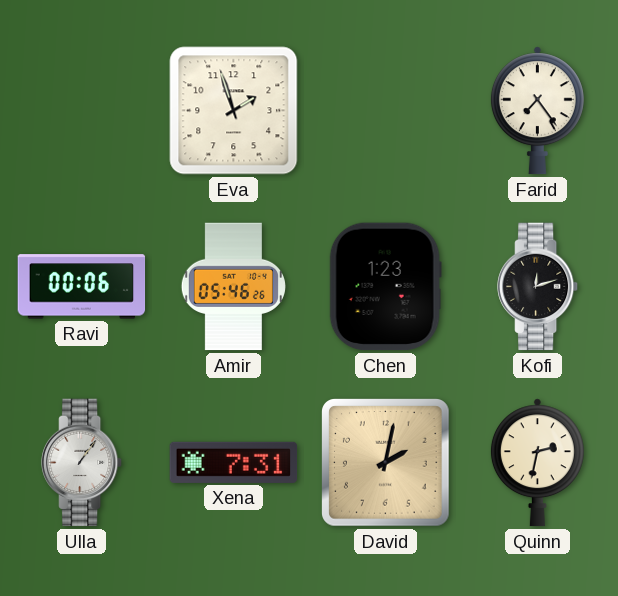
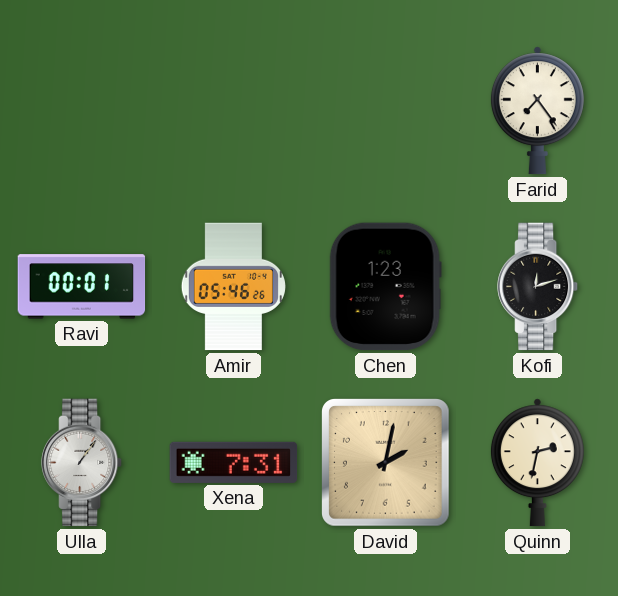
Eva: 1:57 -> none (234, 111)
Ravi: 00:06 -> 00:01 (82, 287)
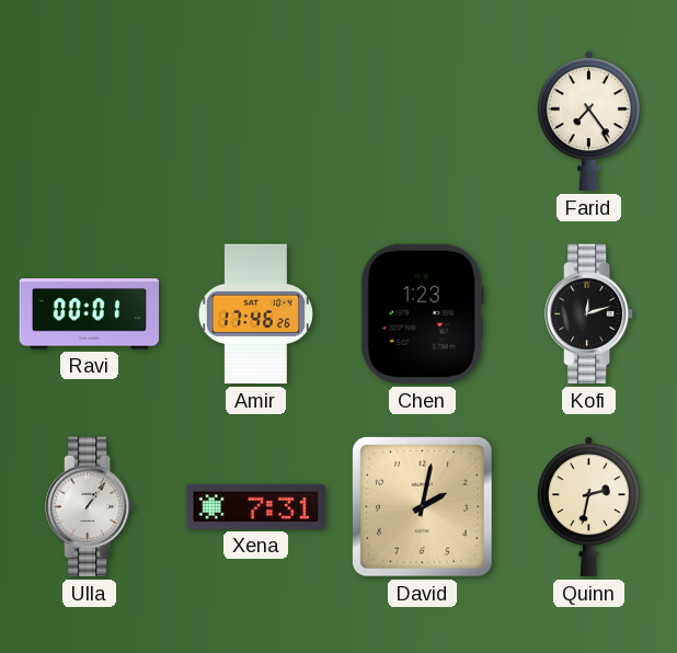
Amir: 05:46 -> 17:46 (255, 314)
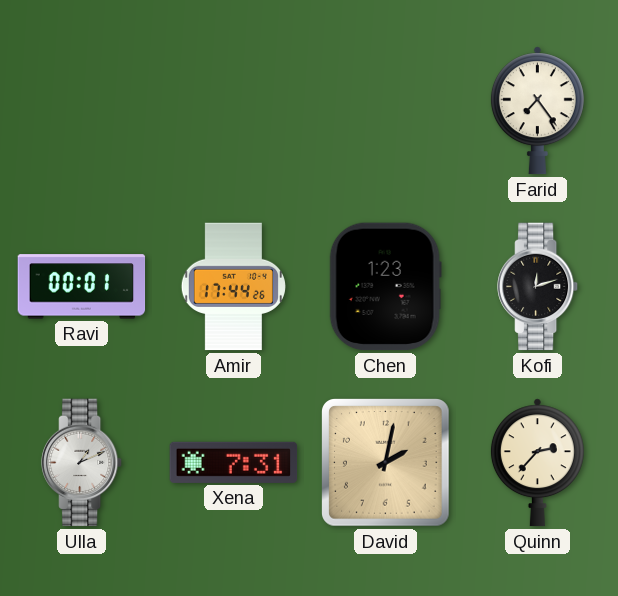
Amir: 17:46 -> 17:44 (233, 287)
Ulla: 1:06 -> 1:11 (82, 463)
Quinn: 2:32 -> 2:37 (537, 463)
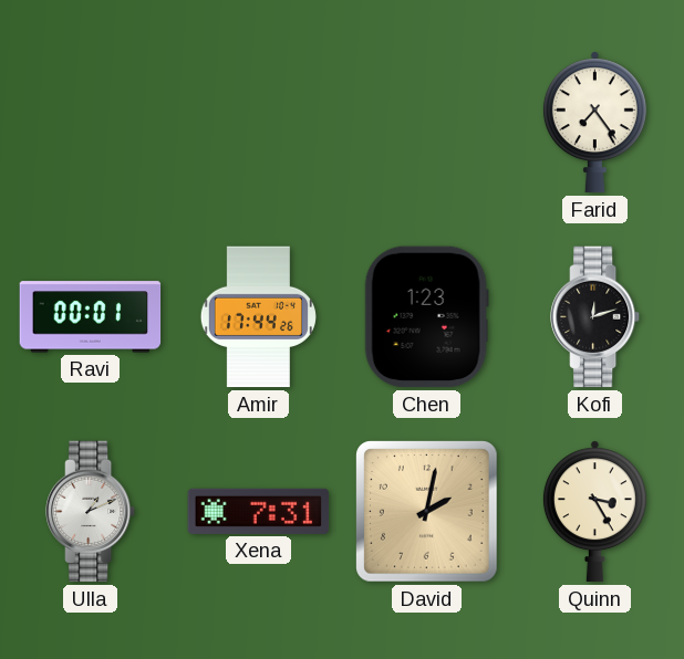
Quinn: 2:37 -> 3:25 (594, 512)
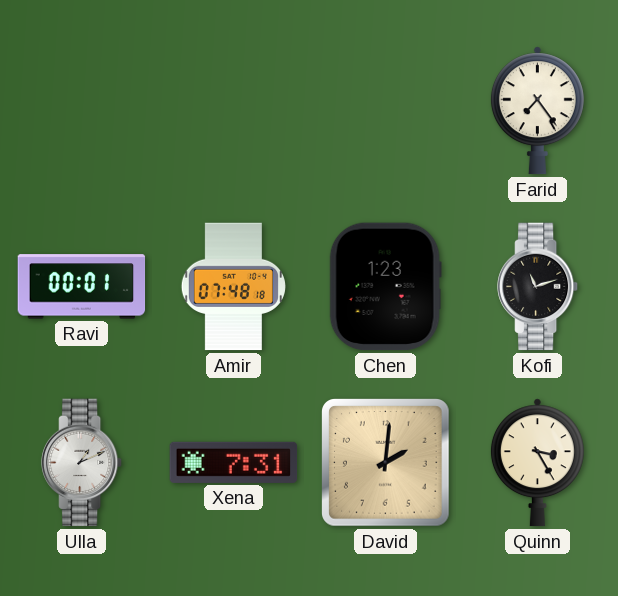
Amir: 17:44 -> 07:48 (233, 287)
Kofi: 12:12 -> 11:12 (538, 287)
David: 2:02 -> 2:01 (386, 463)
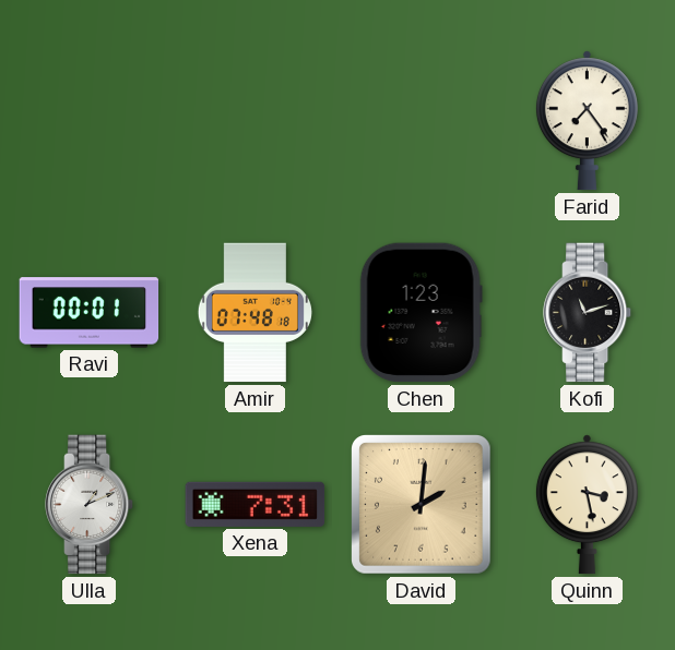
Quinn: 3:25 -> 3:28 (587, 505)
